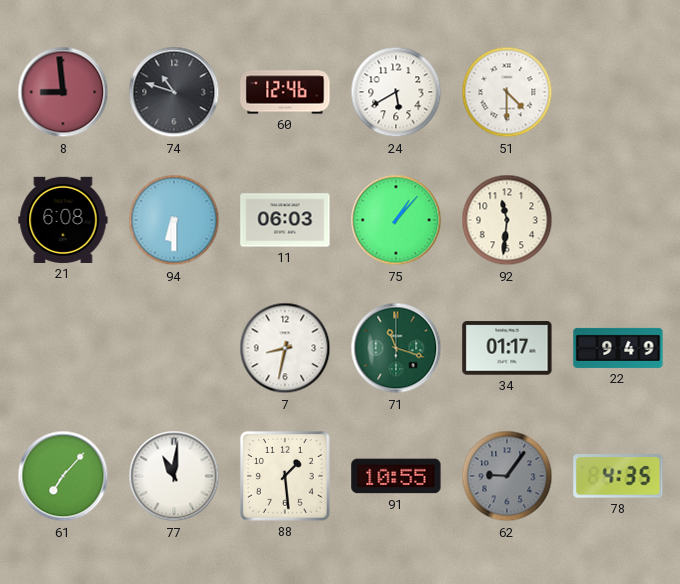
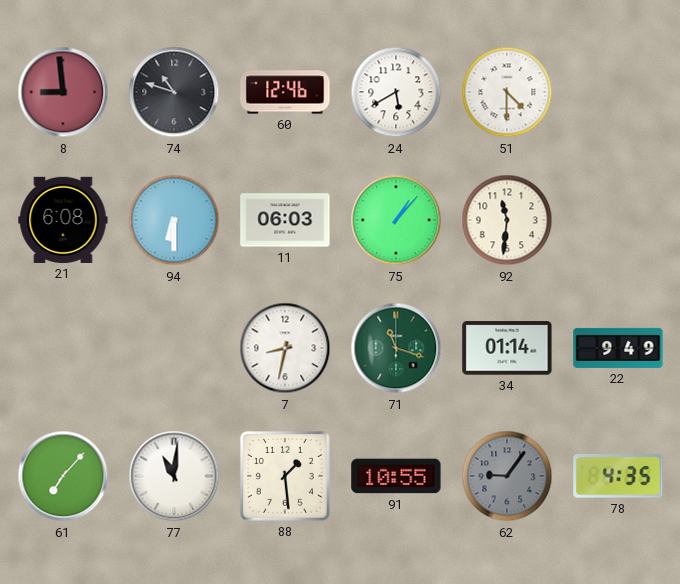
34: 01:17 -> 01:14 (507, 348)
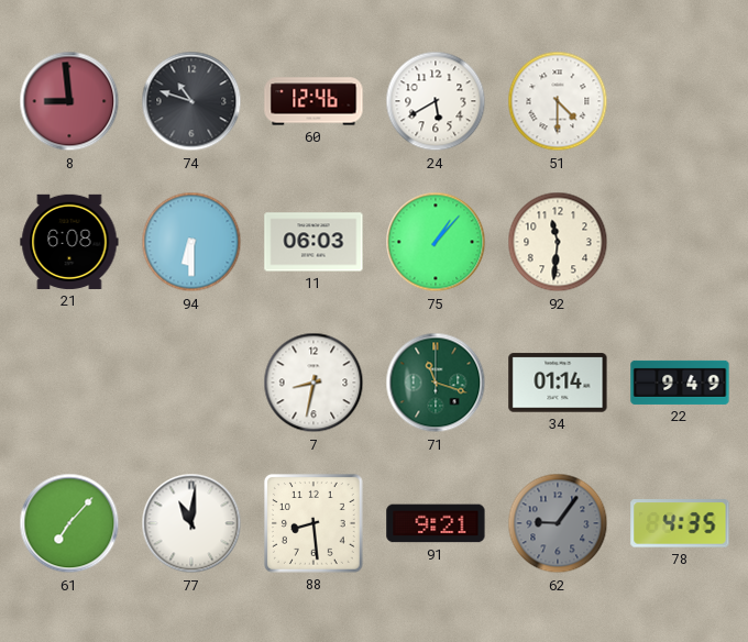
88: 1:29 -> 8:29 (313, 523)
91: 10:55 -> 9:21 (436, 523)
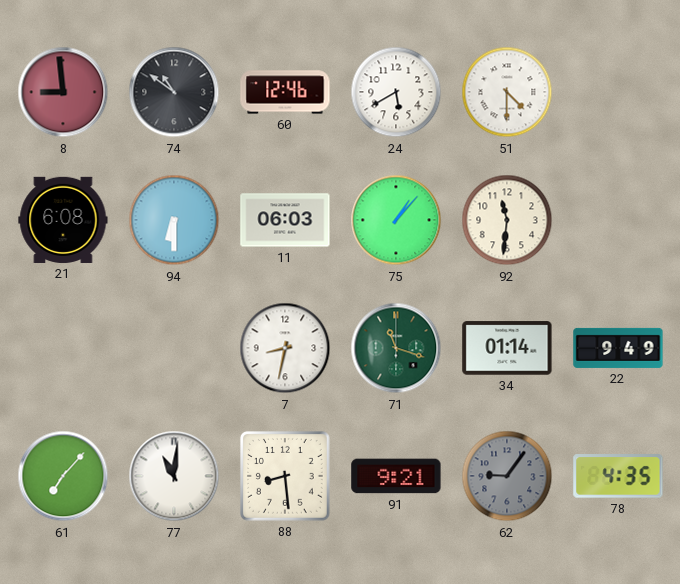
74: 10:48 -> 10:51 (174, 92)
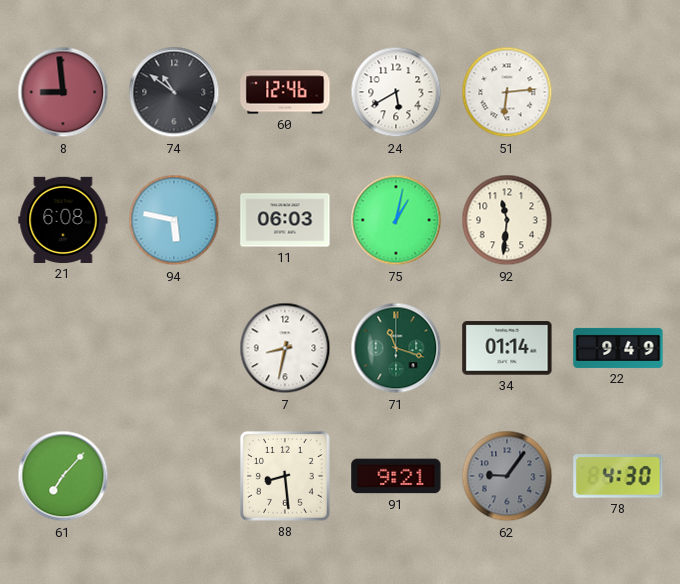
51: 4:30 -> 6:14 (507, 92)
94: 6:30 -> 5:47 (174, 220)
75: 1:07 -> 1:02 (396, 220)
77: 11:01 -> none (174, 476)
78: 4:35 -> 4:30 (618, 476)
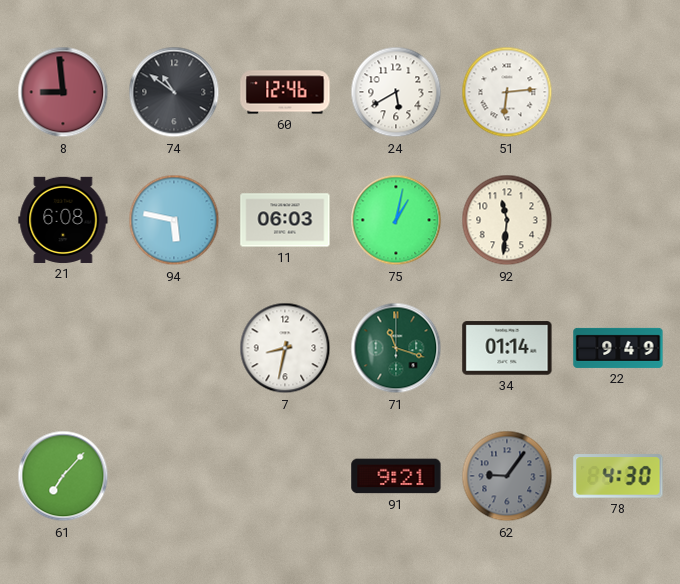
88: 8:29 -> none (285, 476)
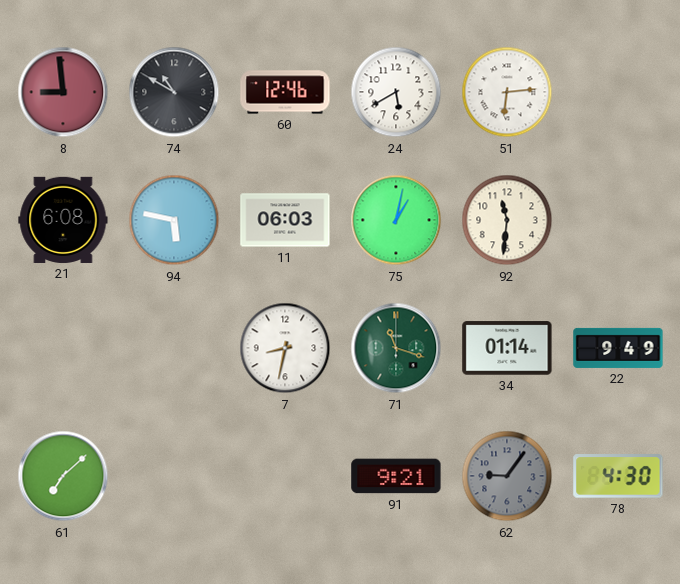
74: 10:51 -> 10:50 (174, 92)
61: 7:07 -> 7:08 (63, 476)
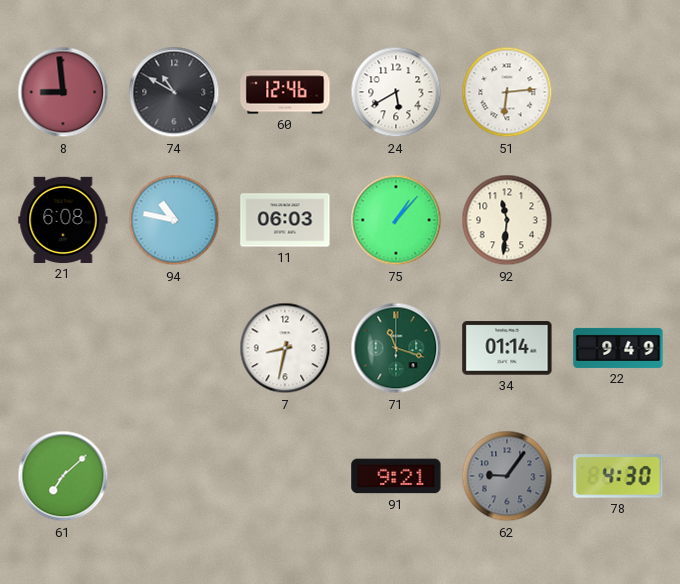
94: 5:47 -> 10:47 (174, 220)
75: 1:02 -> 1:07 (396, 220)
